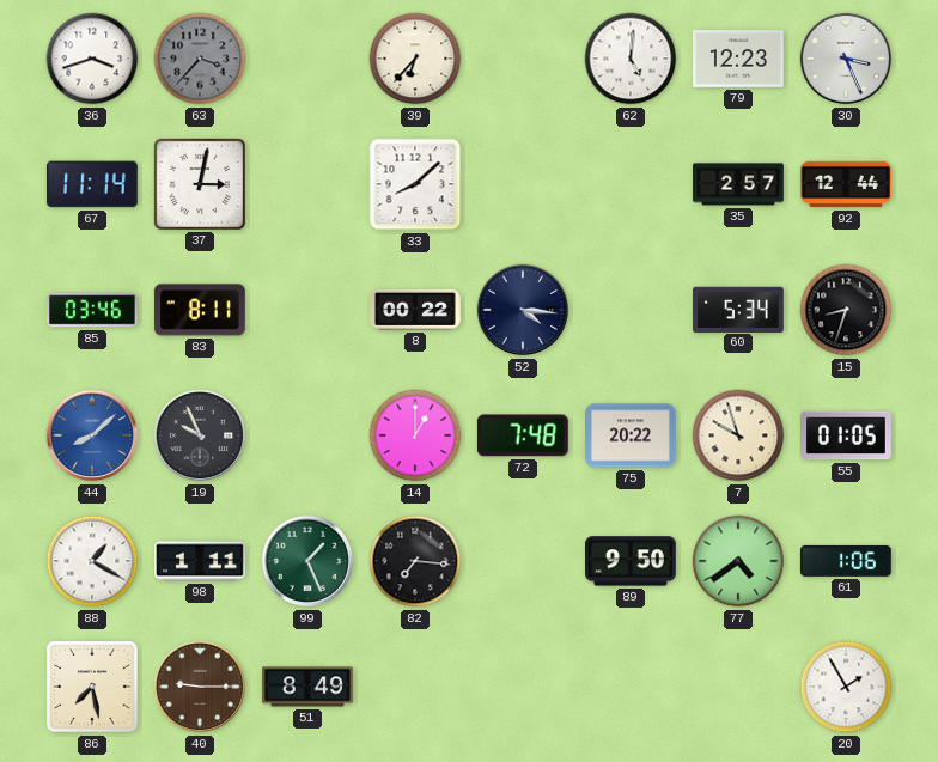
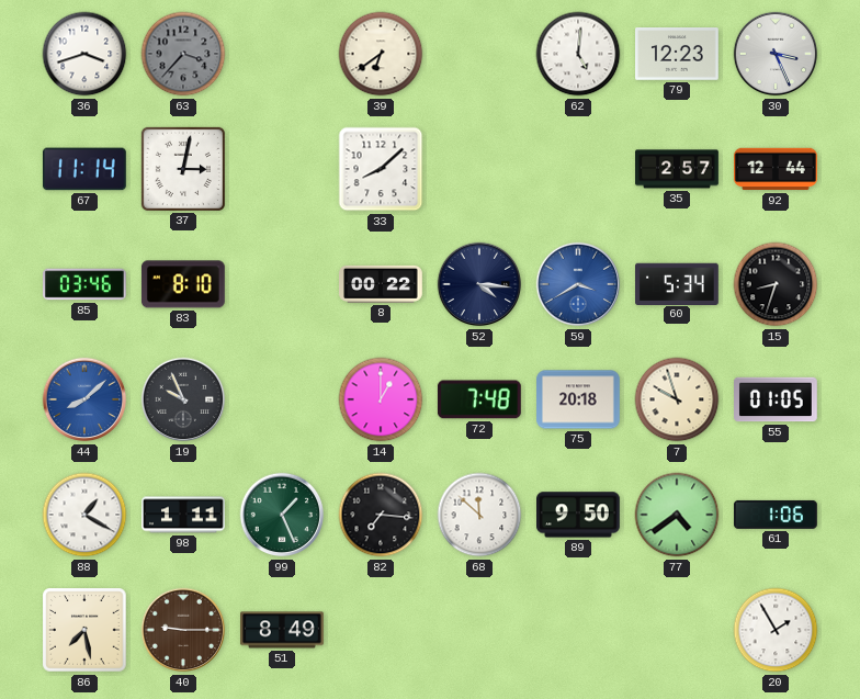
39: 6:37 -> 6:39 (381, 54)
83: 8:11 -> 8:10 (183, 284)
59: none -> 3:40 (578, 284)
75: 20:22 -> 20:18 (579, 399)
68: none -> 11:52 (479, 515)
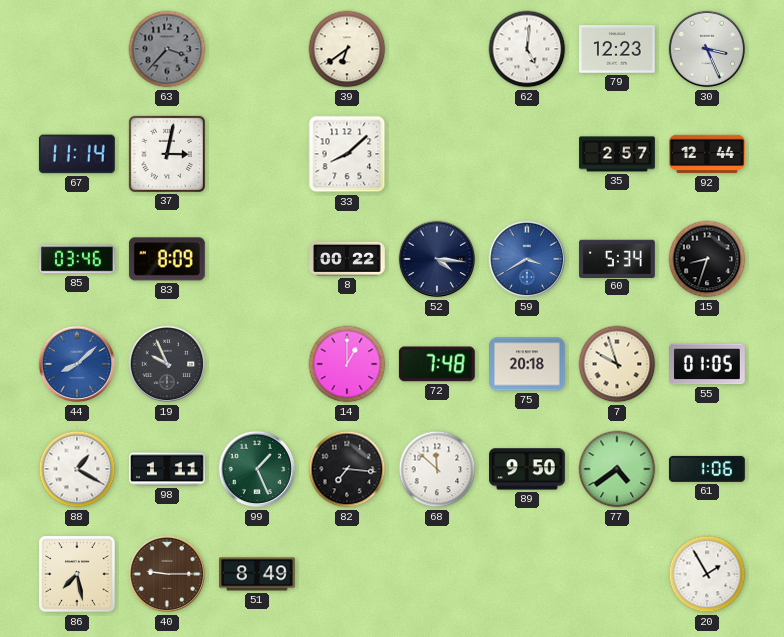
36: 3:42 -> none (84, 54)
83: 8:10 -> 8:09 (167, 259)
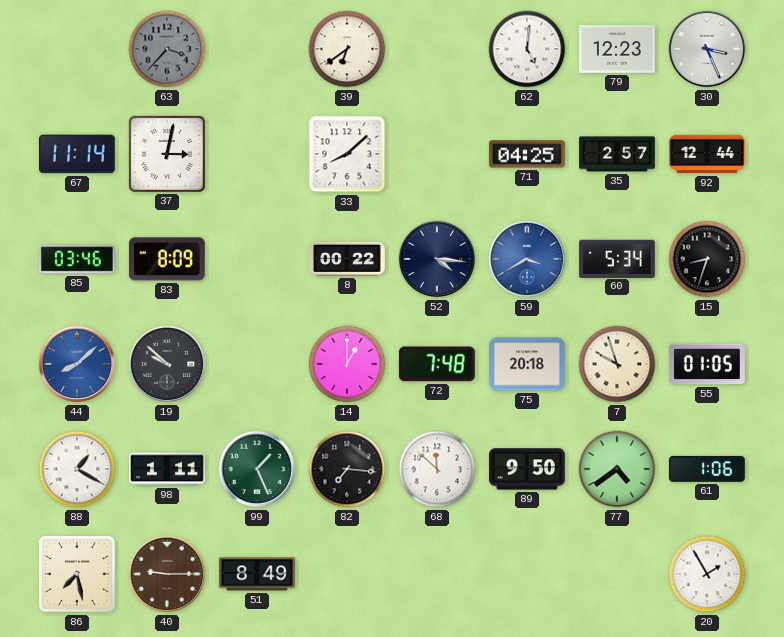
71: none -> 04:25 (527, 154)
19: 9:56 -> 9:52 (167, 364)
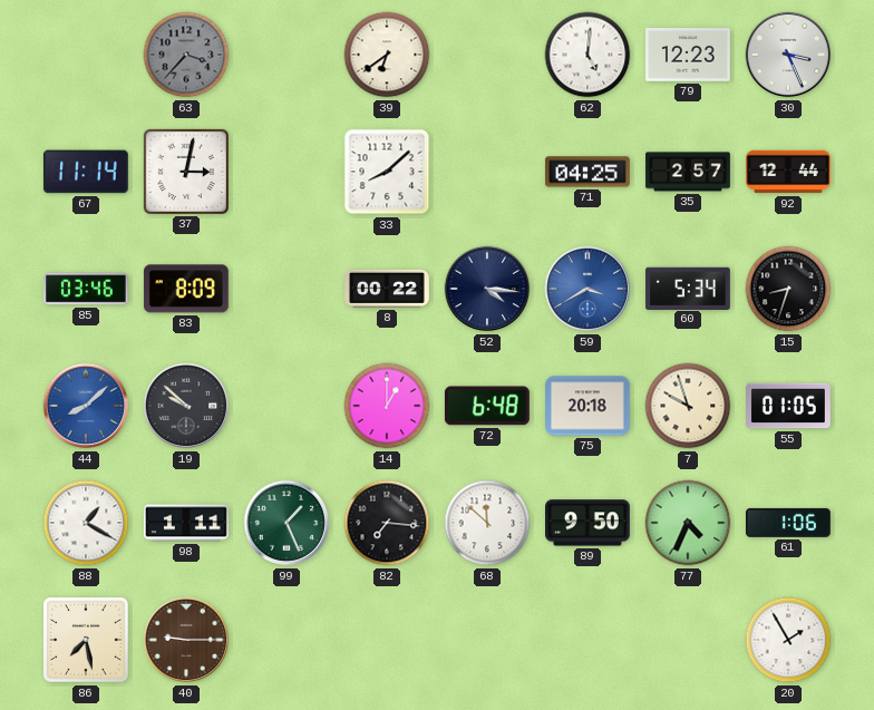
72: 7:48 -> 6:48 (487, 406)
77: 4:39 -> 4:34 (688, 523)
51: 8:49 -> none (257, 574)
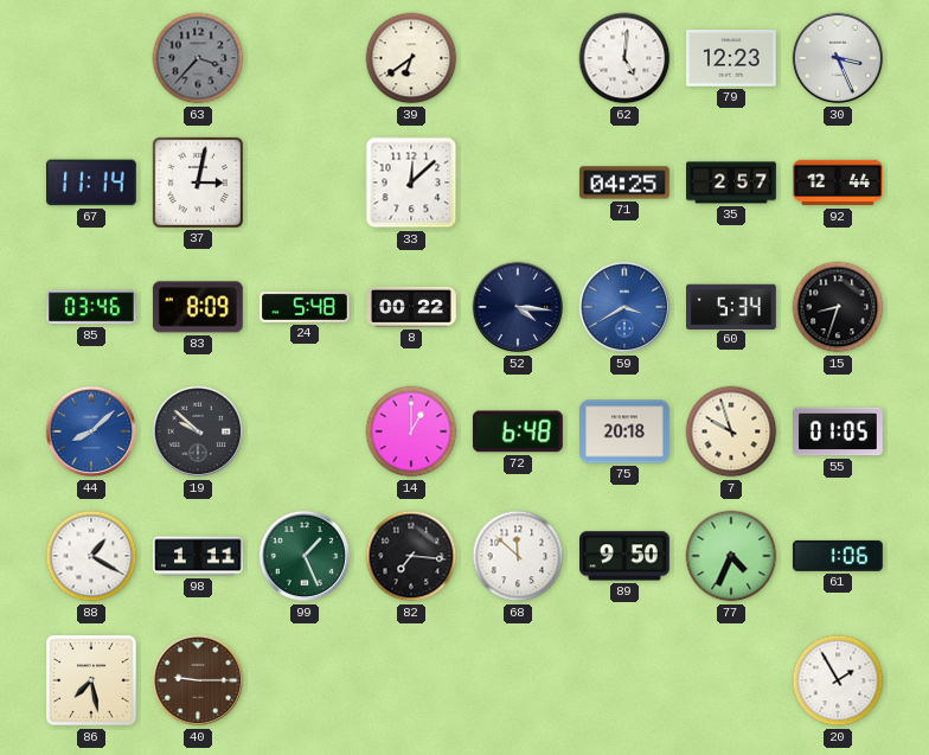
33: 8:08 -> 12:08 (411, 183)
24: none -> 5:48 (306, 307)
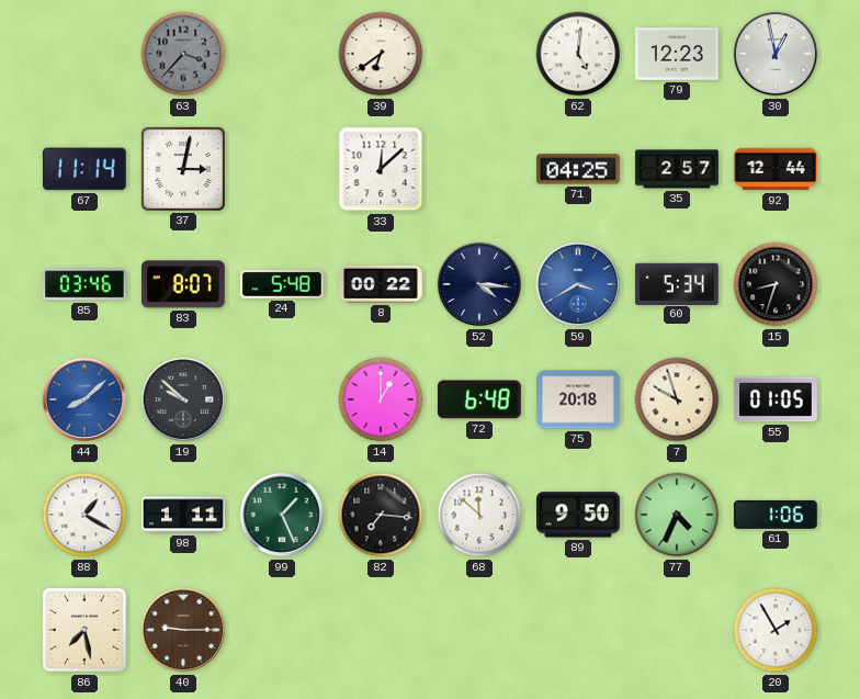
30: 3:26 -> 12:58 (776, 54)
83: 8:09 -> 8:07 (183, 284)
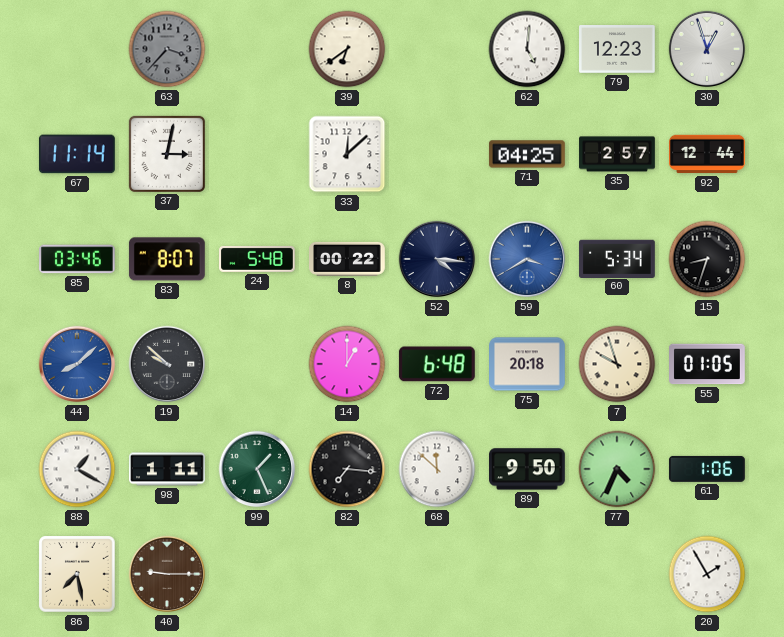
30: 12:58 -> 12:57 (707, 49)
